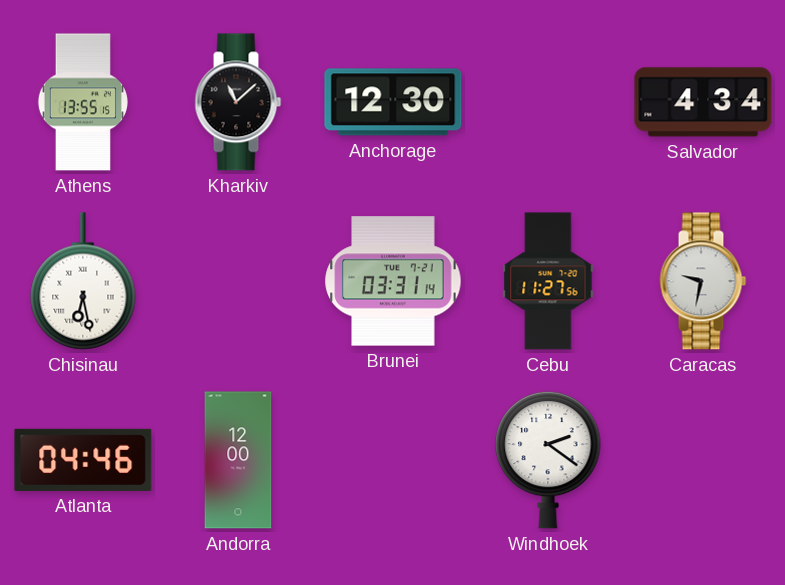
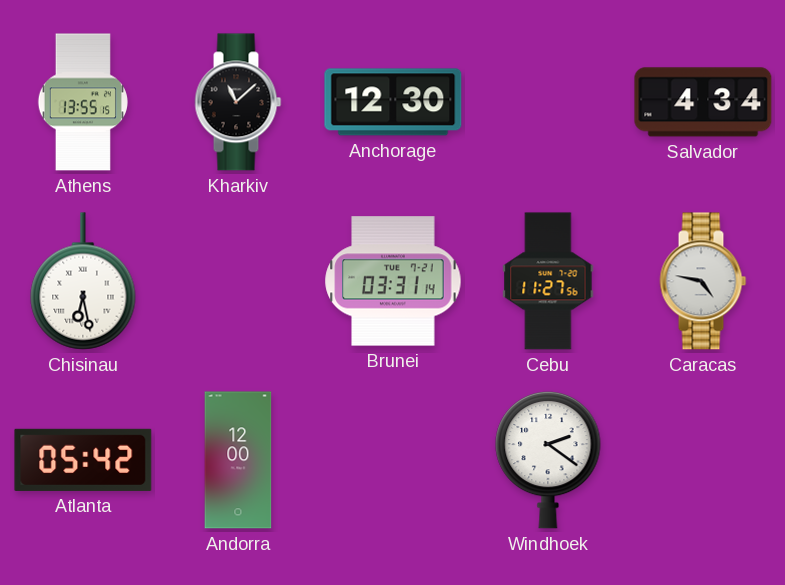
Caracas: 9:32 -> 4:47 (703, 281)
Atlanta: 04:46 -> 05:42 (83, 460)
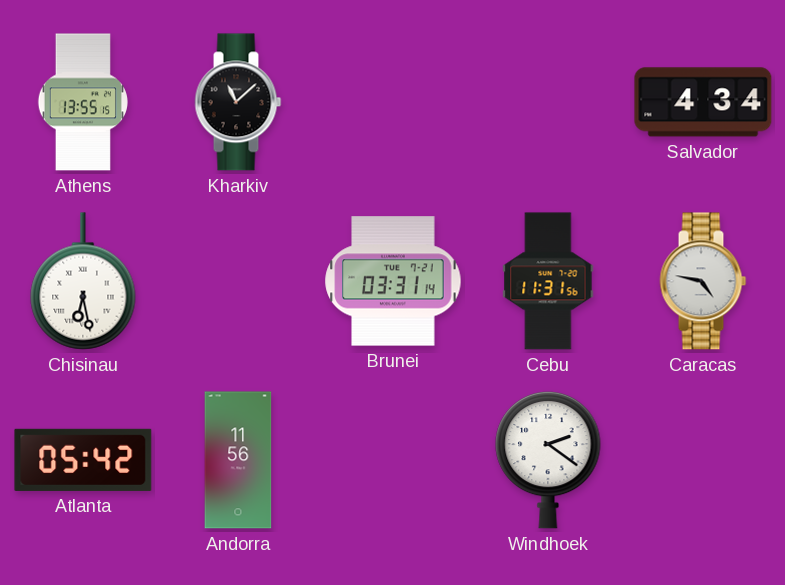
Anchorage: 12:30 -> none (393, 102)
Cebu: 11:27 -> 11:31 (548, 281)
Andorra: 12:00 -> 11:56 (238, 460)
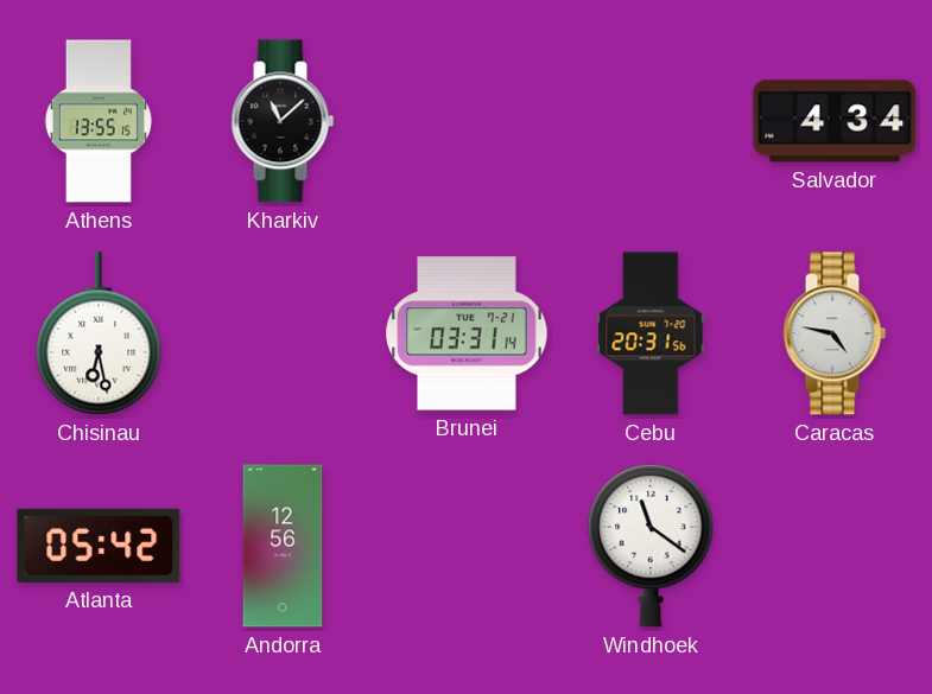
Cebu: 11:31 -> 20:31 (651, 333)
Andorra: 11:56 -> 12:56 (283, 546)
Windhoek: 2:21 -> 11:21 (651, 546)
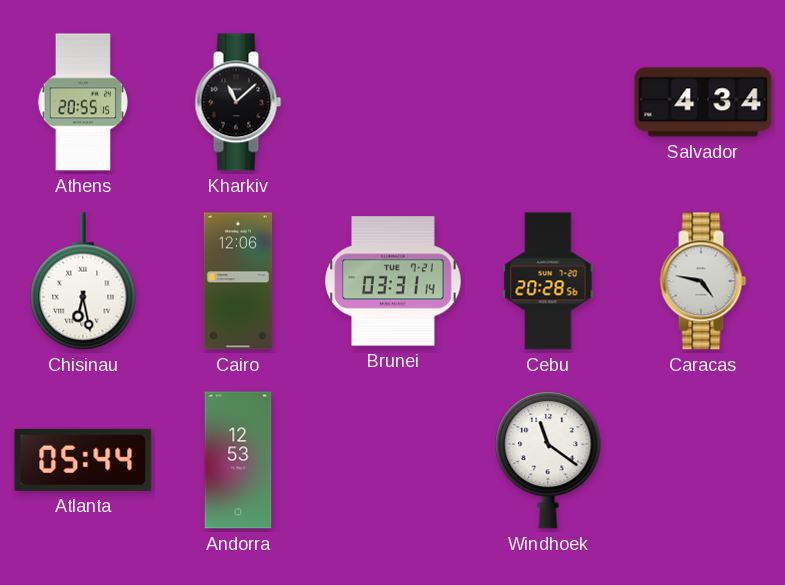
Athens: 13:55 -> 20:55 (83, 102)
Cairo: none -> 12:06 (238, 281)
Cebu: 20:31 -> 20:28 (548, 281)
Atlanta: 05:42 -> 05:44 (83, 460)
Andorra: 12:56 -> 12:53 (238, 460)
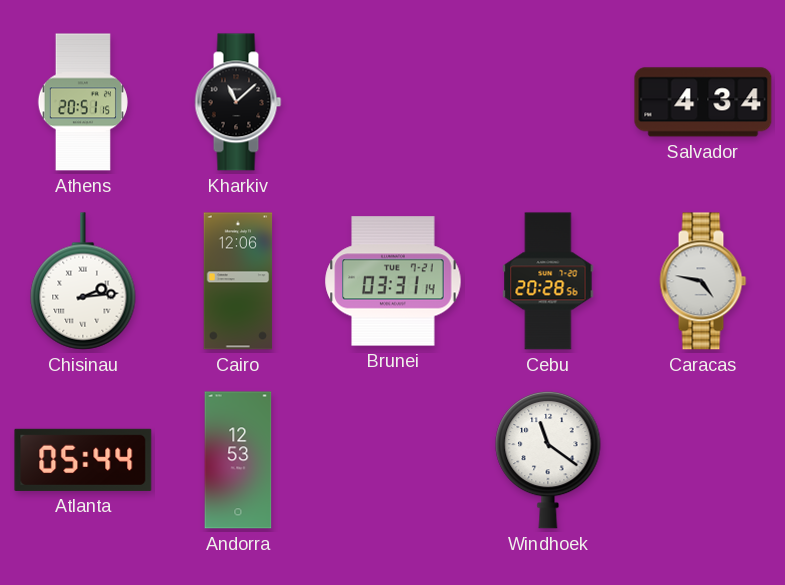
Athens: 20:55 -> 20:51 (83, 102)
Chisinau: 6:28 -> 2:14 (83, 281)
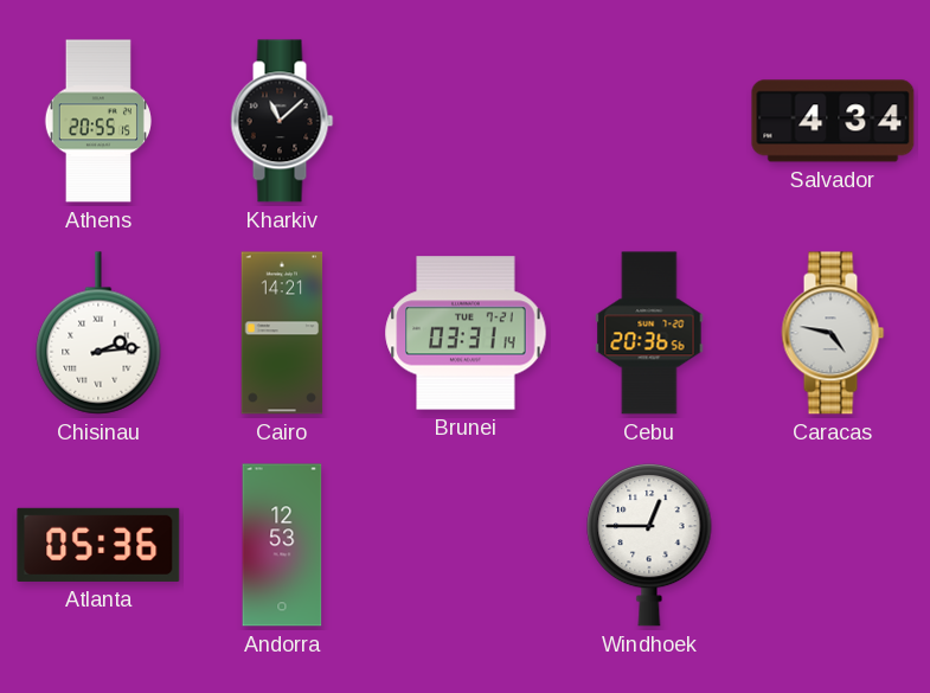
Athens: 20:51 -> 20:55 (98, 121)
Cairo: 12:06 -> 14:21 (282, 333)
Cebu: 20:28 -> 20:36 (649, 333)
Atlanta: 05:44 -> 05:36 (98, 545)
Windhoek: 11:21 -> 12:45 (649, 545)
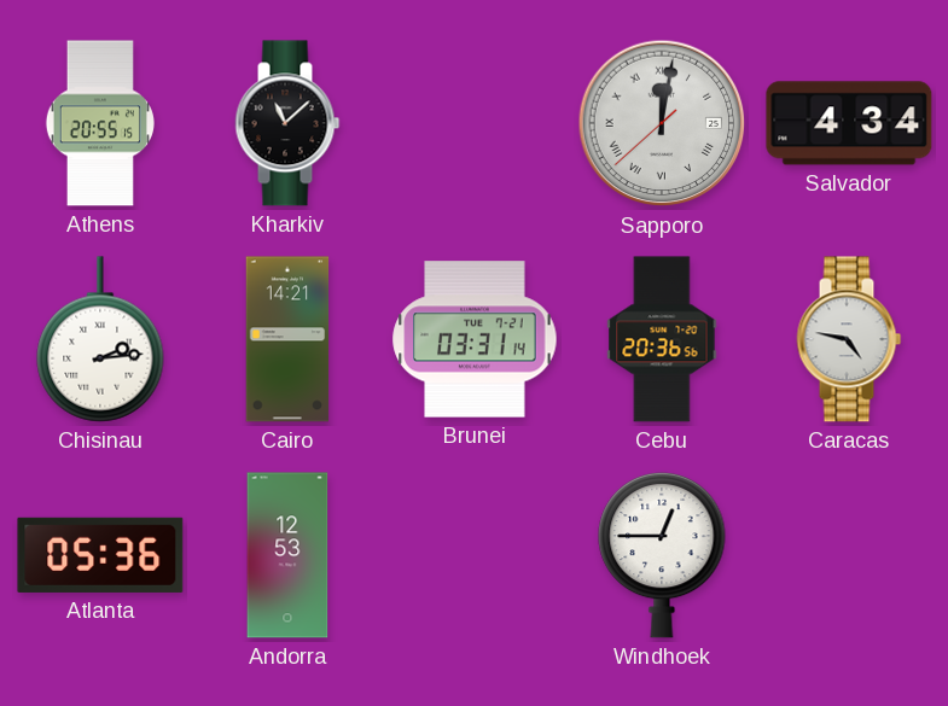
Sapporo: none -> 12:01 (662, 123)
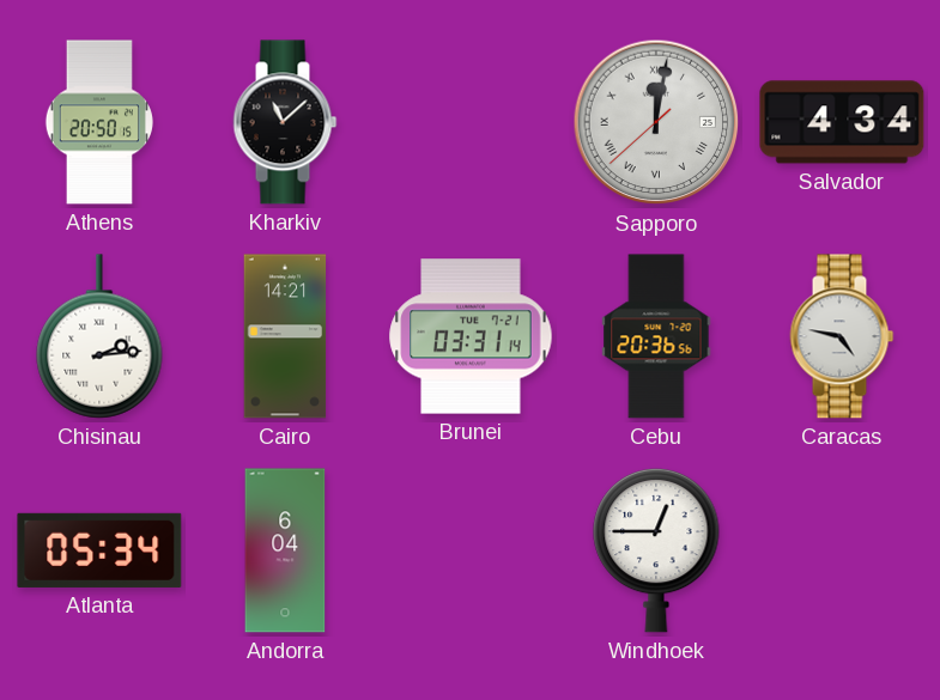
Athens: 20:55 -> 20:50 (99, 122)
Atlanta: 05:36 -> 05:34 (99, 550)
Andorra: 12:53 -> 6:04 (285, 550)
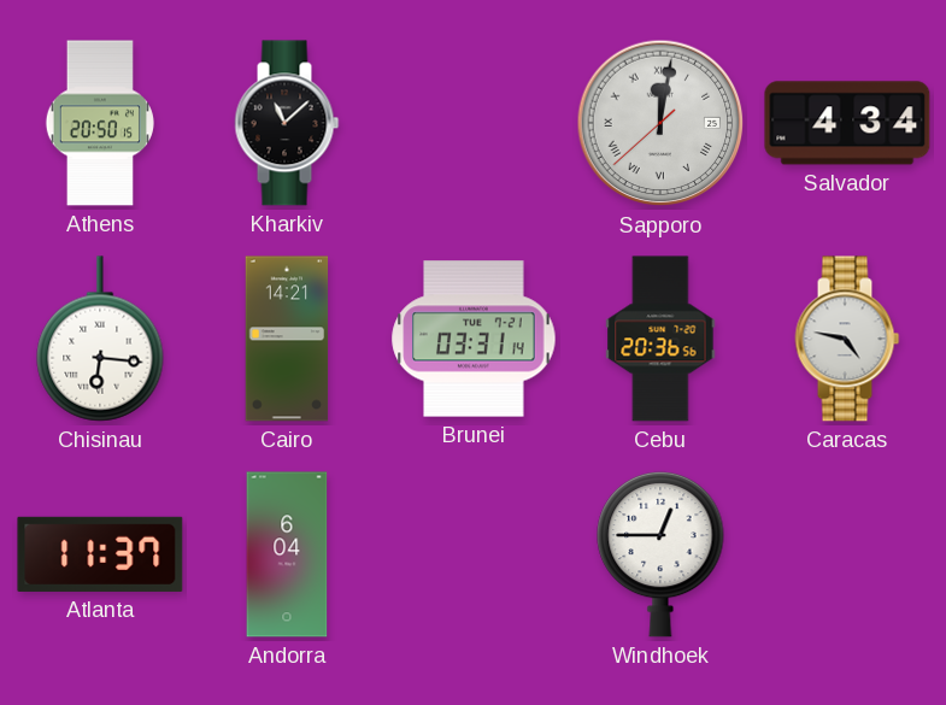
Chisinau: 2:14 -> 6:16 (100, 339)
Atlanta: 05:34 -> 11:37 (100, 554)
